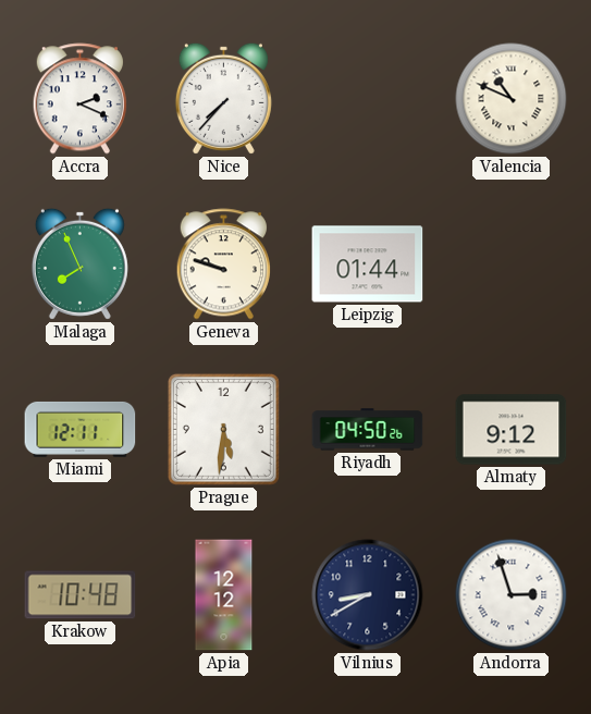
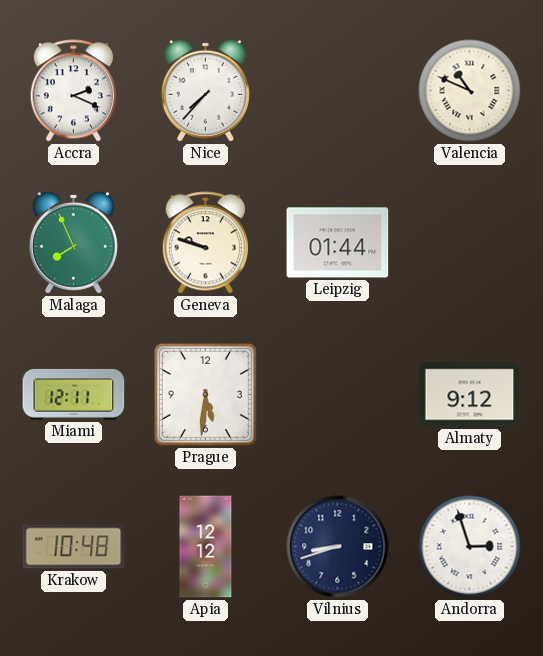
Riyadh: 04:50 -> none (368, 430)
Vilnius: 8:40 -> 8:42 (338, 547)
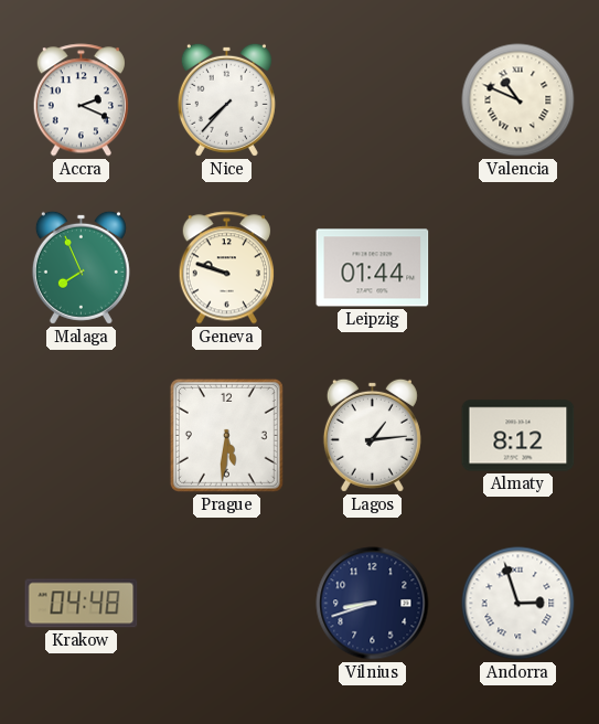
Miami: 12:11 -> none (74, 394)
Lagos: none -> 1:14 (372, 435)
Almaty: 9:12 -> 8:12 (518, 436)
Krakow: 10:48 -> 04:48 (82, 604)
Apia: 12:12 -> none (206, 547)
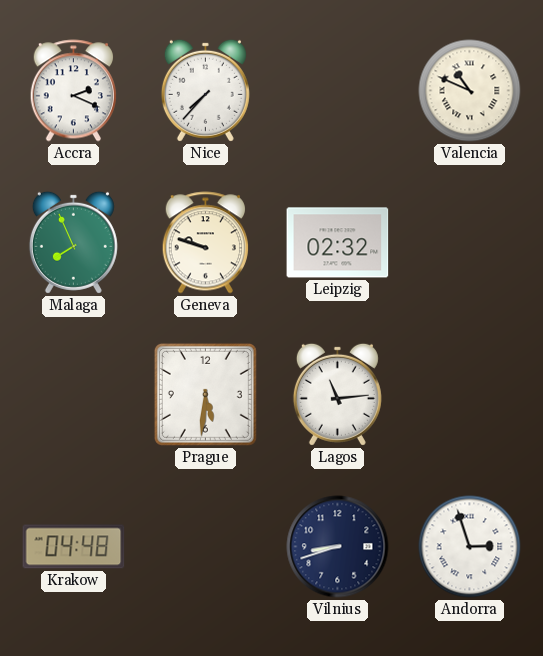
Leipzig: 01:44 -> 02:32 (338, 243)
Lagos: 1:14 -> 11:14 (337, 394)
Almaty: 8:12 -> none (518, 436)
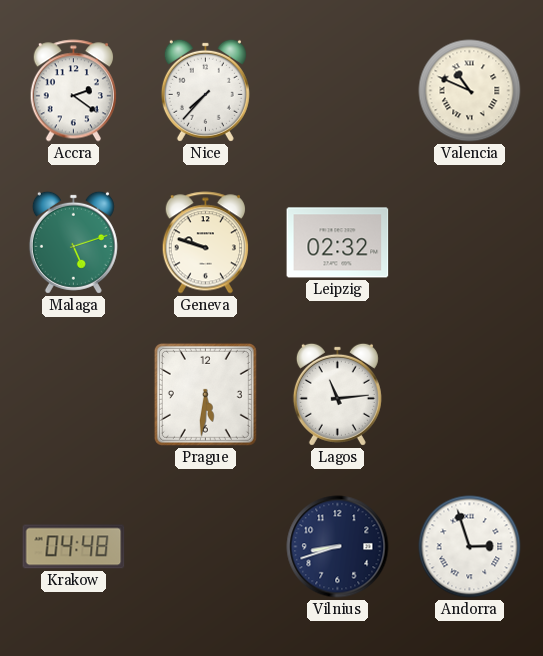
Accra: 2:19 -> 2:21 (73, 91)
Malaga: 7:56 -> 5:12 (73, 242)
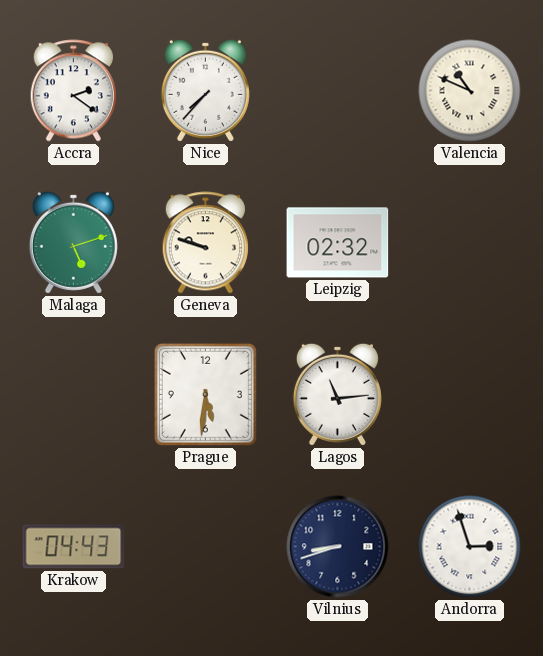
Krakow: 04:48 -> 04:43 (74, 547)
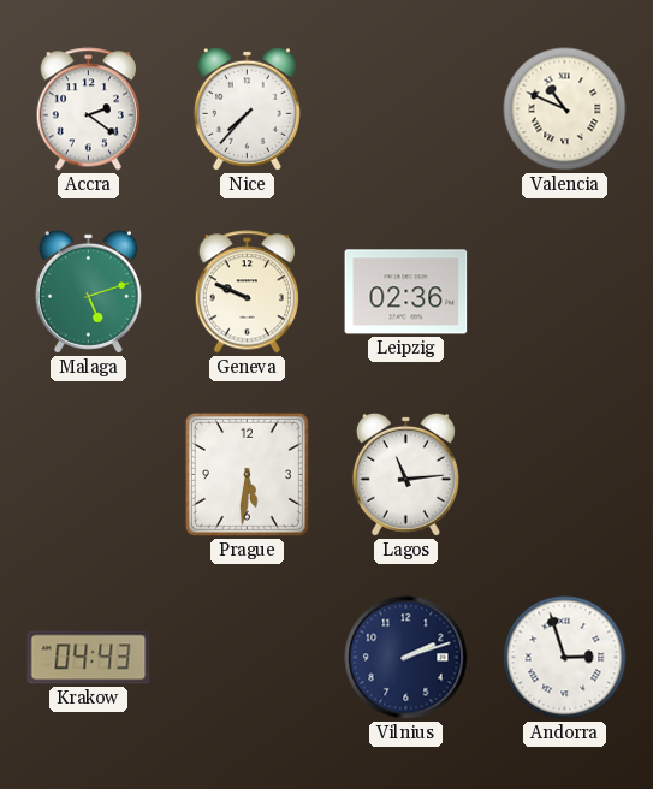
Geneva: 9:48 -> 9:49 (247, 292)
Leipzig: 02:32 -> 02:36 (406, 292)
Vilnius: 8:42 -> 2:12 (406, 658)
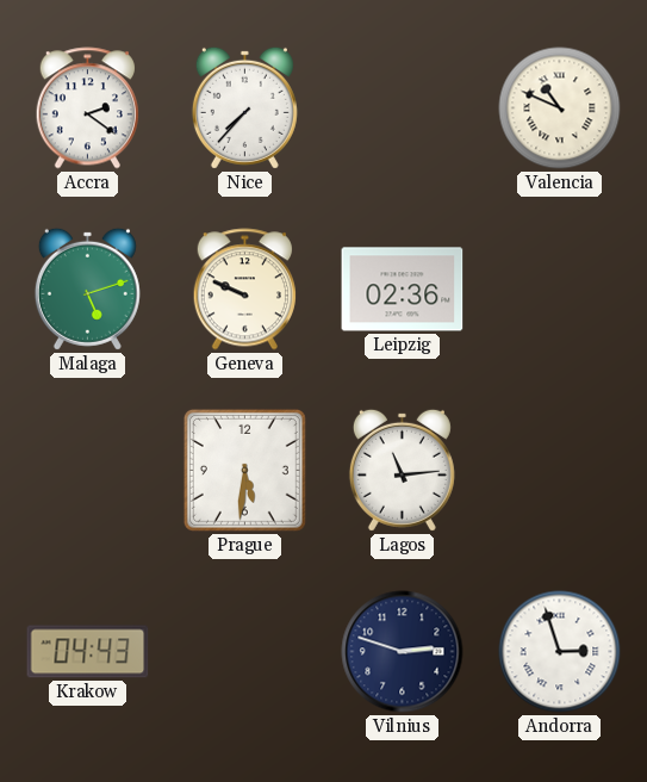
Vilnius: 2:12 -> 2:48 (403, 652)
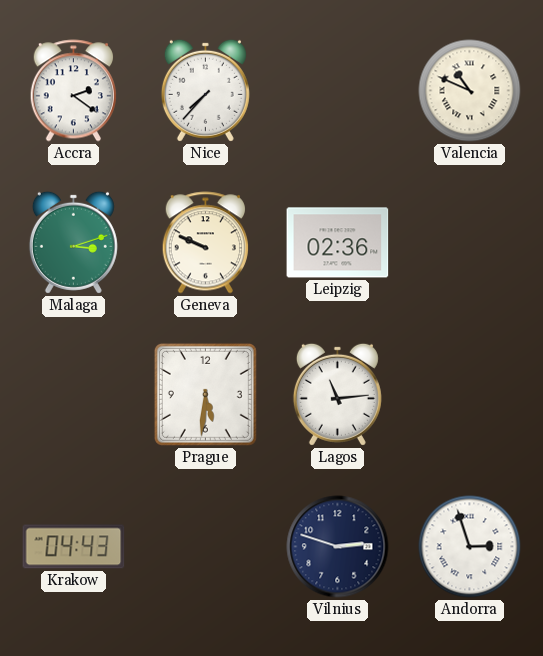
Malaga: 5:12 -> 3:12 (73, 242)
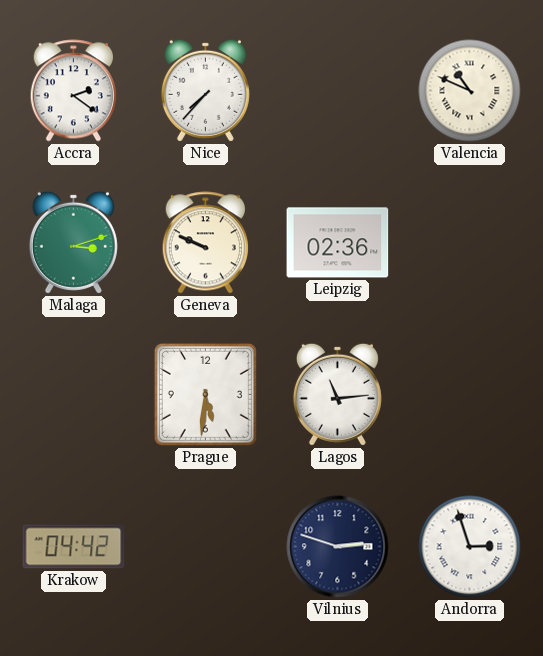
Krakow: 04:43 -> 04:42 (74, 547)
